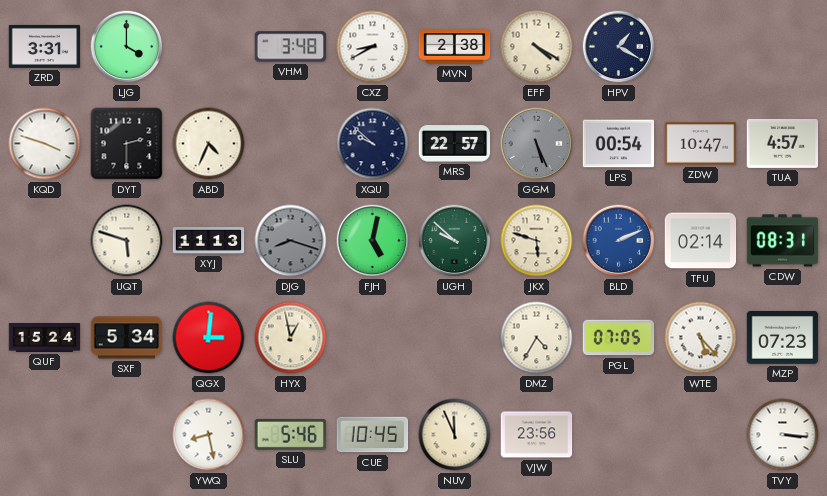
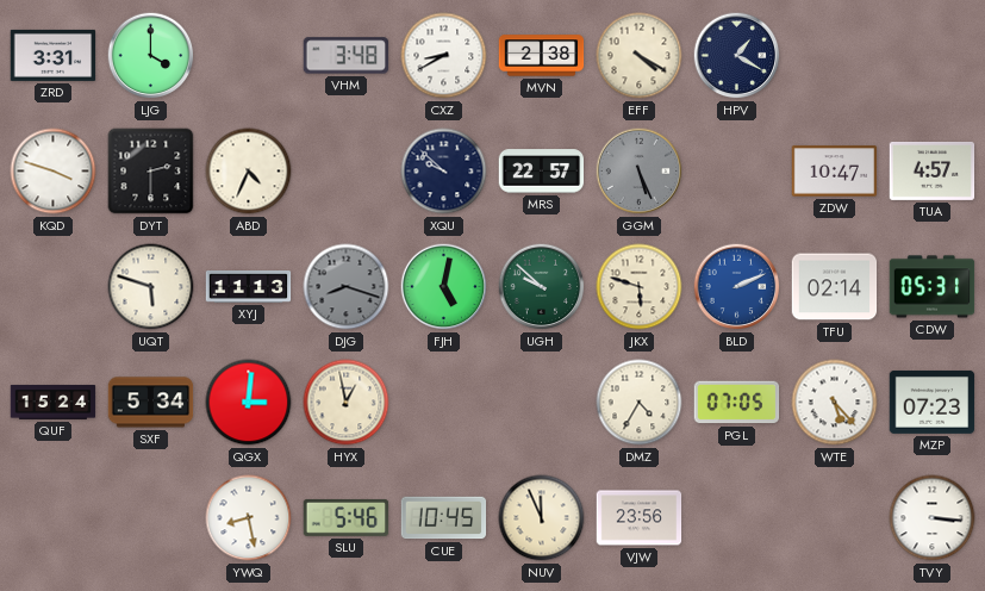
LPS: 00:54 -> none (619, 144)
CDW: 08:31 -> 05:31 (933, 287)
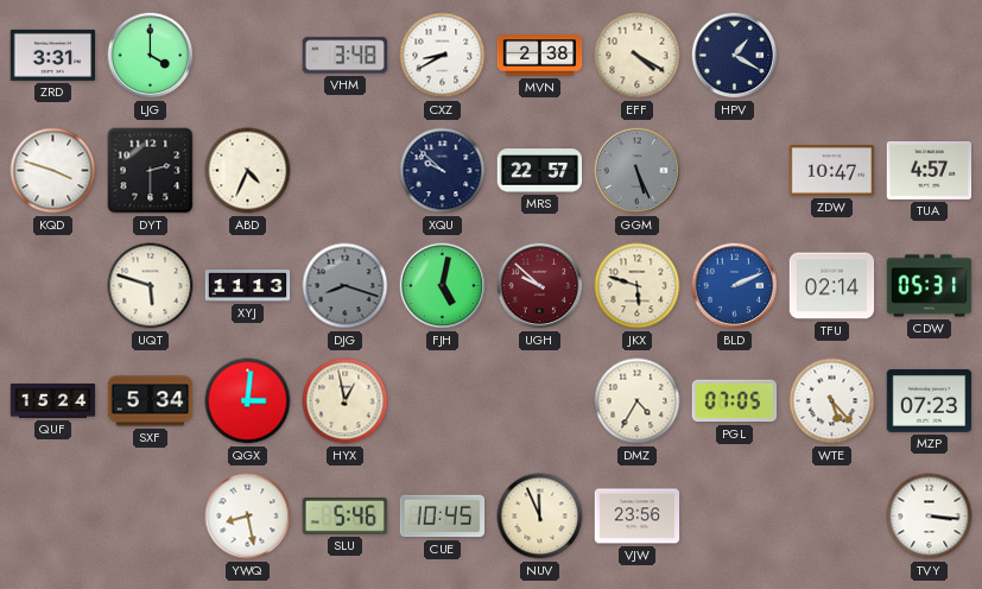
UGH dial: green -> burgundy (540, 286)
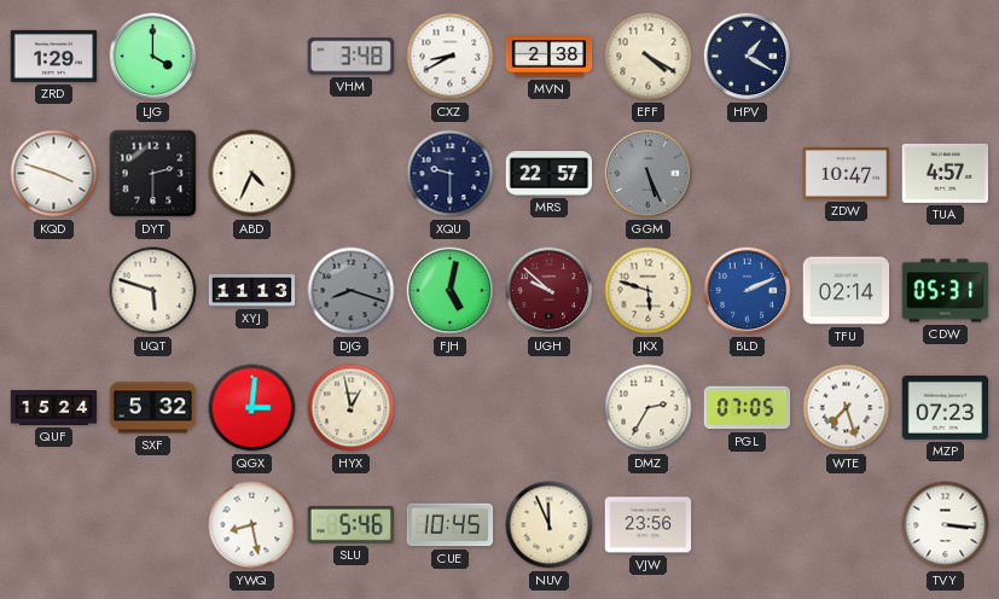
ZRD: 3:31 -> 1:29 (54, 56)
XQU: 9:52 -> 9:30 (451, 174)
SXF: 5:34 -> 5:32 (153, 408)
DMZ: 4:35 -> 2:35 (649, 408)
WTE: 5:23 -> 7:27 (847, 408)
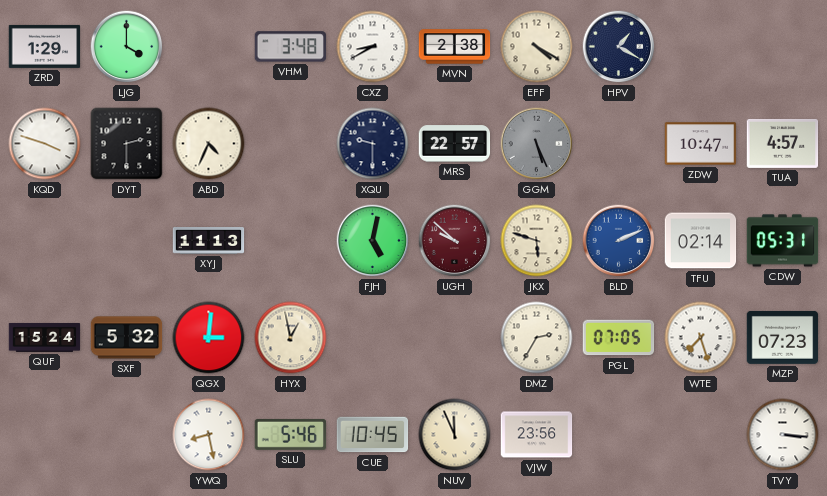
UQT: 5:48 -> none (153, 291)
DJG: 8:18 -> none (352, 291)
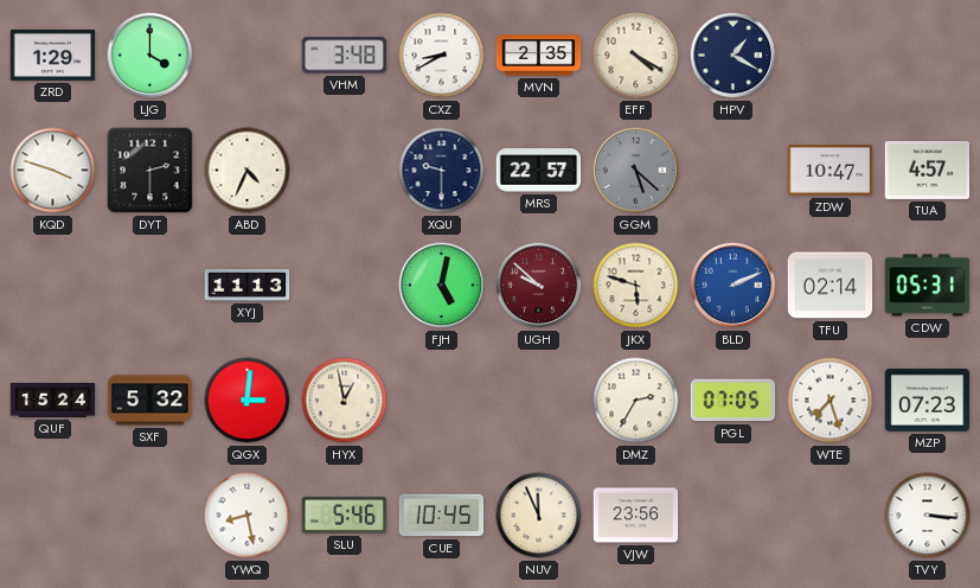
MVN: 2:38 -> 2:35 (539, 56)
GGM: 5:26 -> 5:22 (636, 171)
